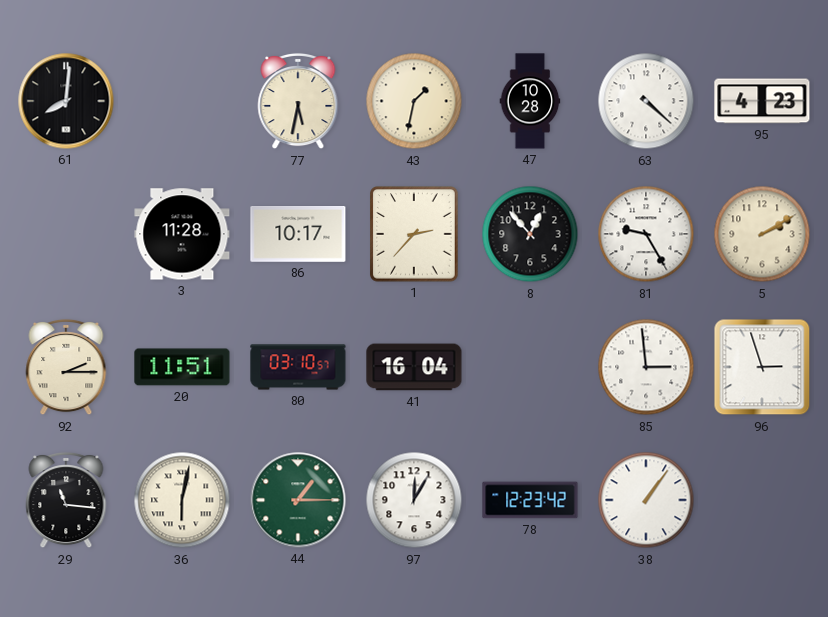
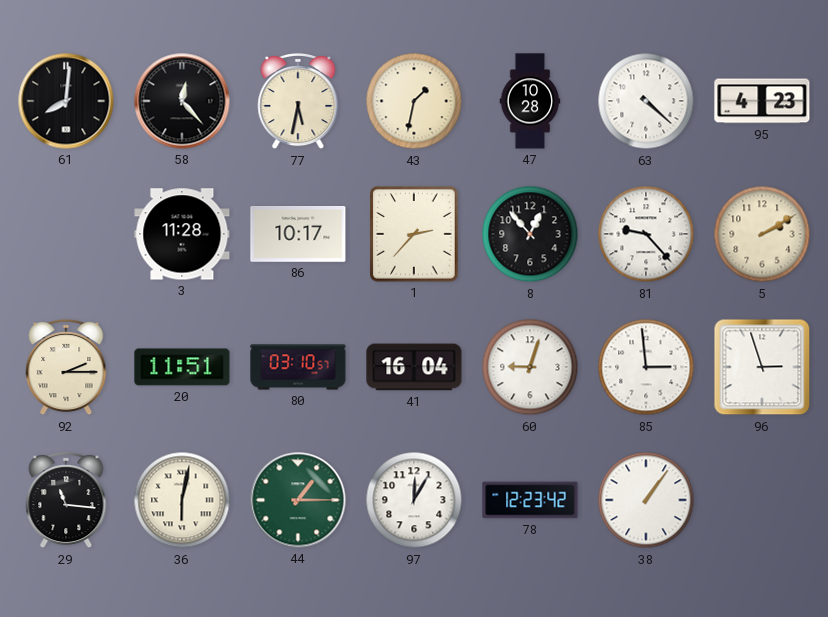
58: none -> 12:23 (182, 101)
81: 9:25 -> 9:23 (646, 234)
60: none -> 9:03 (530, 367)
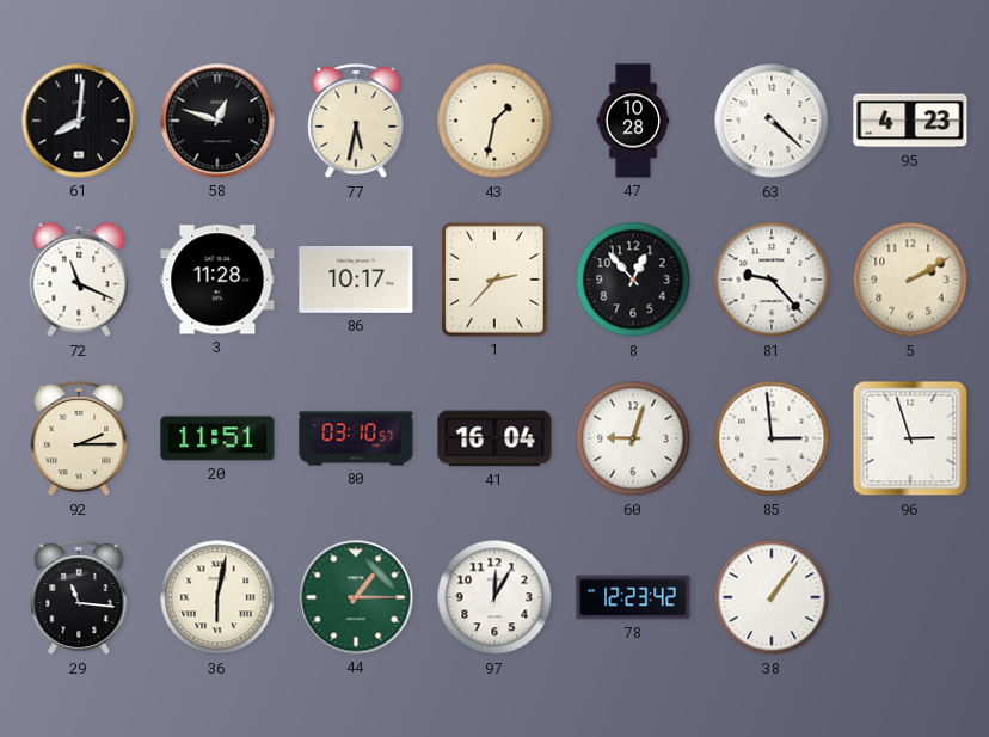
58: 12:23 -> 12:48 (217, 121)
72: none -> 11:19 (79, 280)
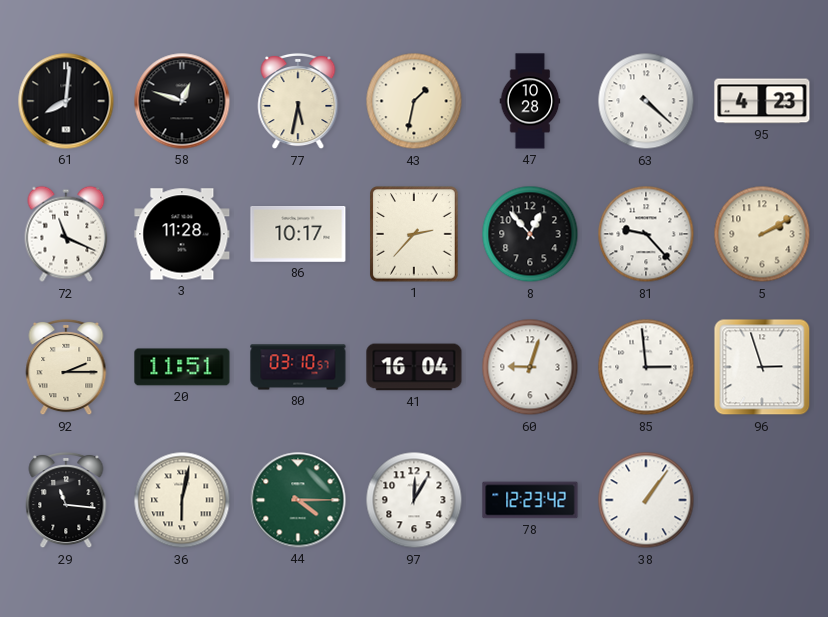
44: 1:15 -> 4:15 (298, 500)
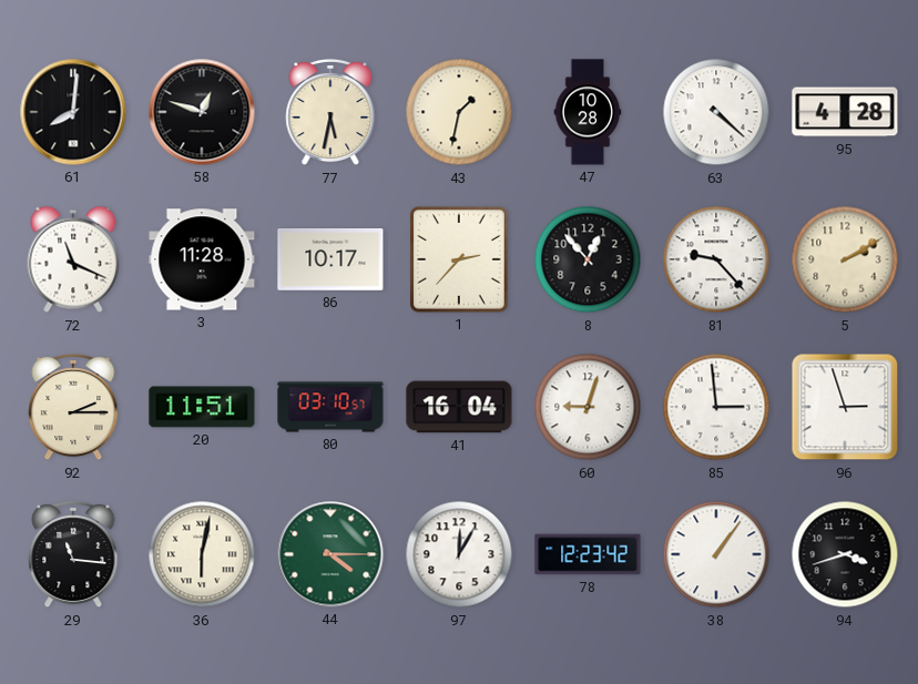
95: 4:23 -> 4:28 (845, 112)
94: none -> 3:42 (845, 554)
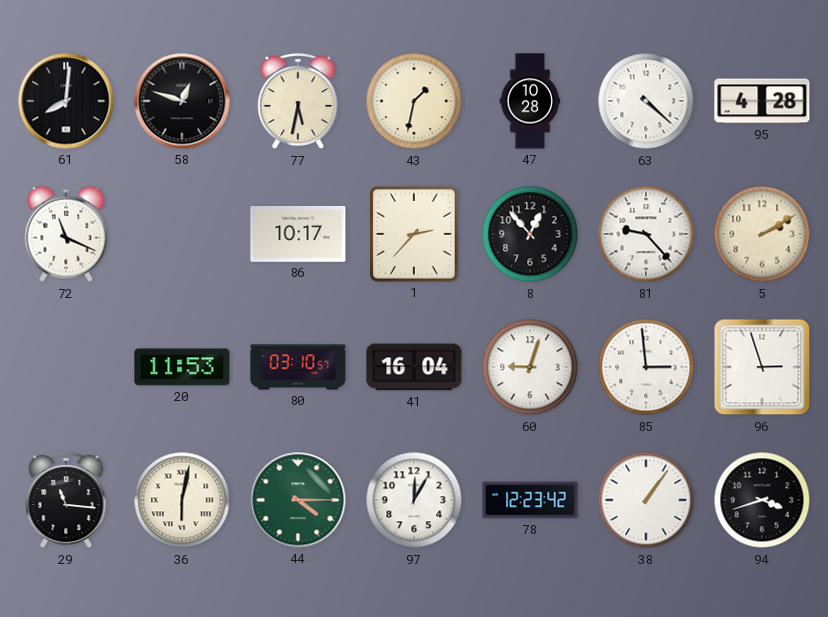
3: 11:28 -> none (202, 259)
92: 2:15 -> none (73, 407)
20: 11:51 -> 11:53 (182, 367)
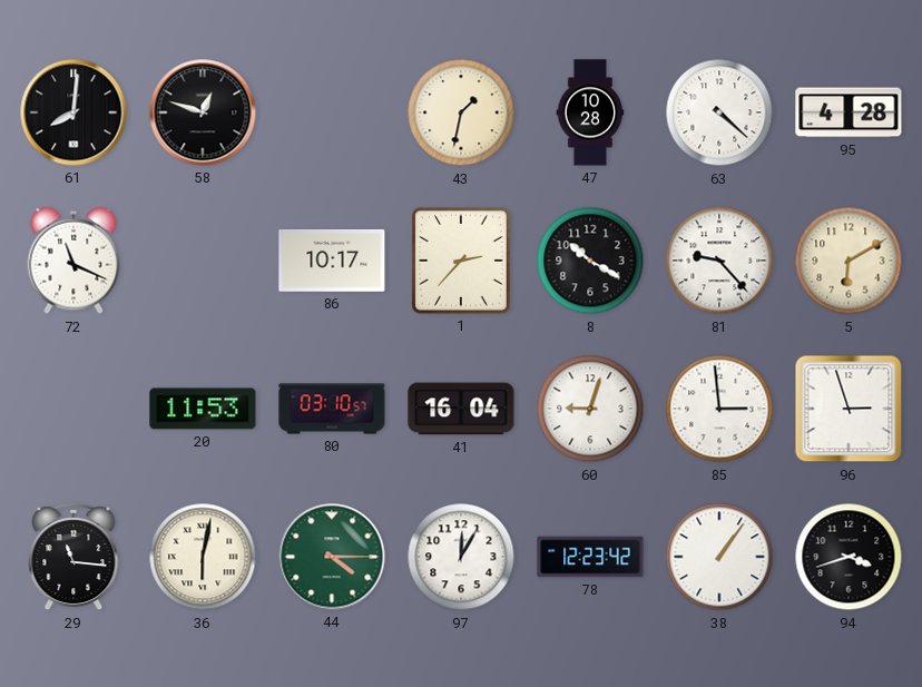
77: 5:32 -> none (298, 101)
8: 12:53 -> 10:20 (590, 261)
5: 2:10 -> 6:10 (849, 261)
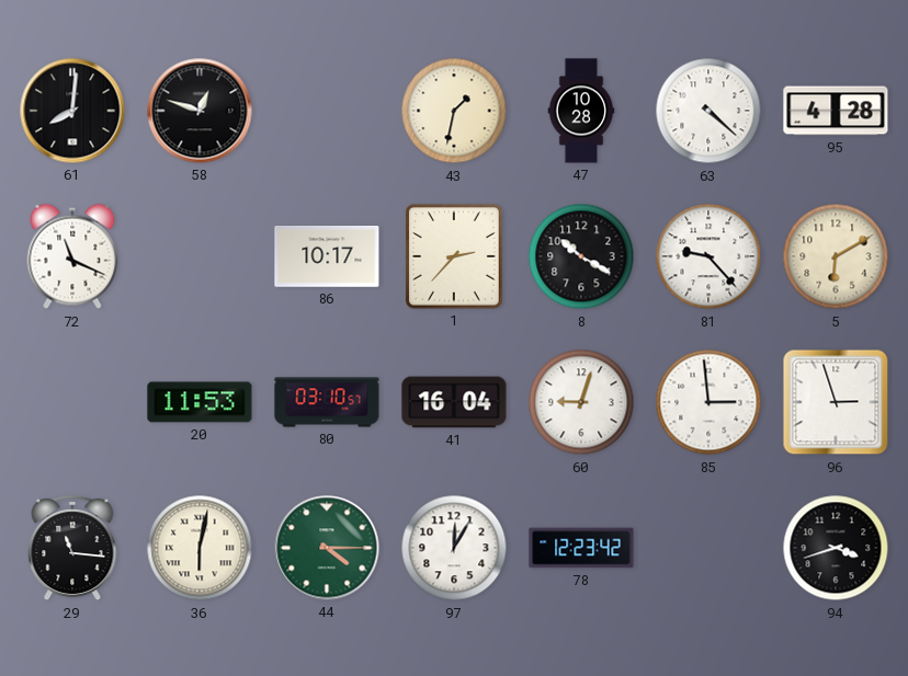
38: 1:06 -> none (719, 557)
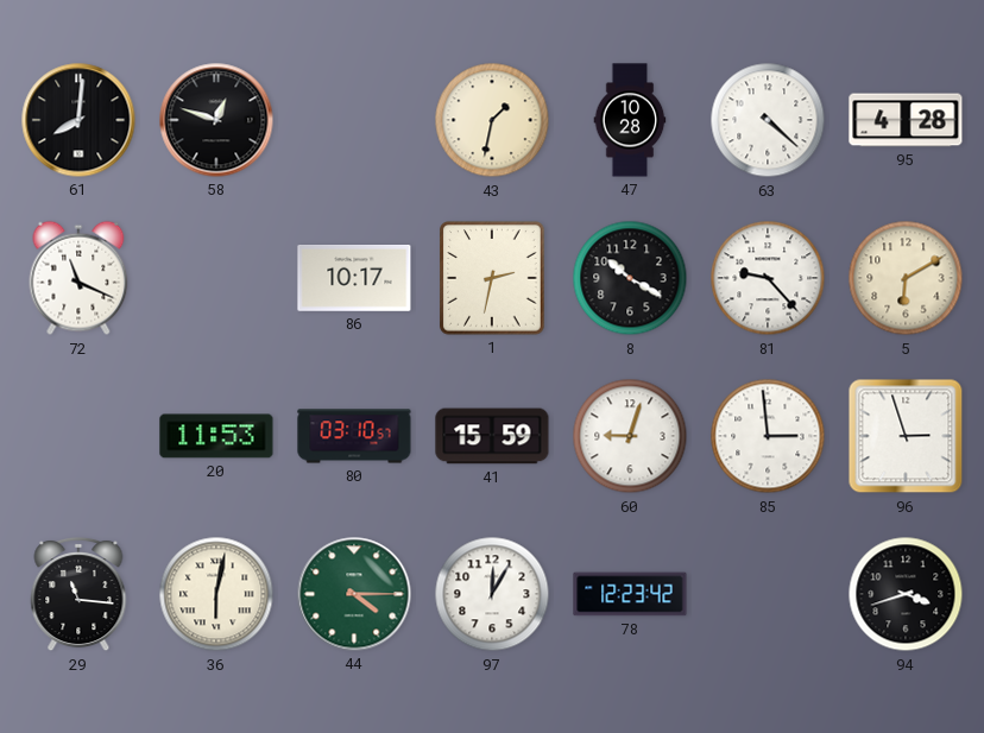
1: 2:37 -> 2:32 (492, 278)
41: 16:04 -> 15:59 (492, 436)
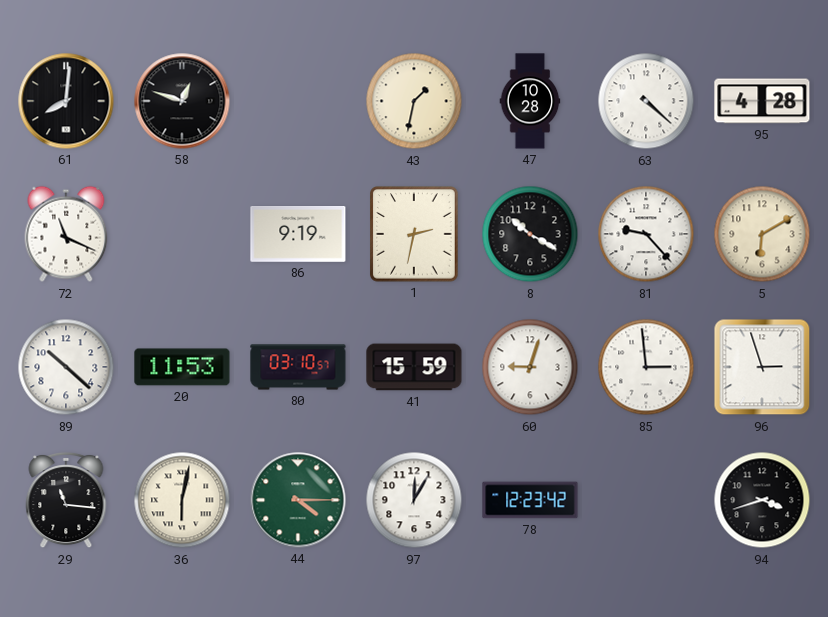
86: 10:17 -> 9:19 (298, 235)
89: none -> 10:22 (66, 367)
